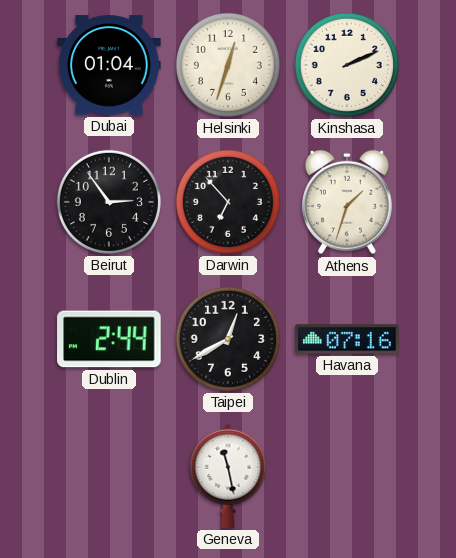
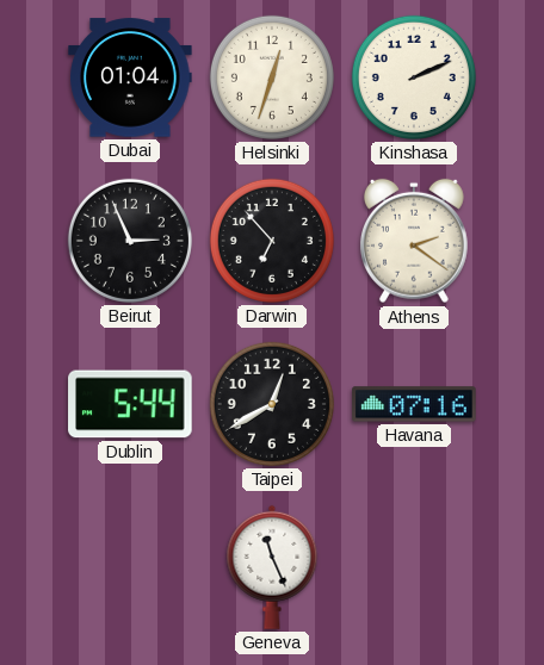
Beirut: 2:54 -> 2:56 (130, 241)
Athens: 1:33 -> 2:21 (414, 241)
Dublin: 2:44 -> 5:44 (130, 404)
Geneva: 11:28 -> 11:26 (272, 567)
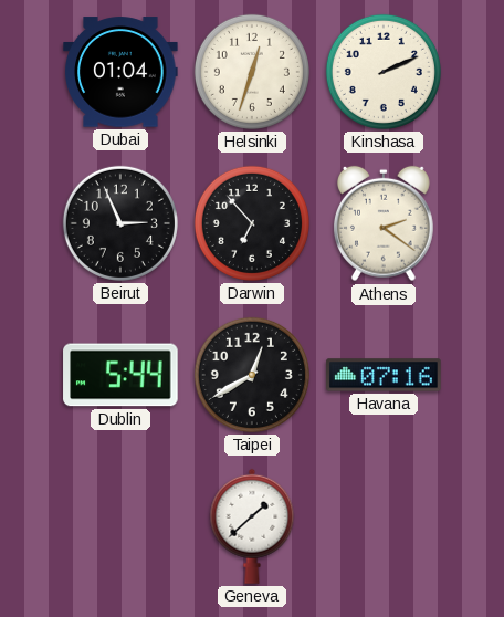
Geneva: 11:26 -> 1:38 (252, 526)
